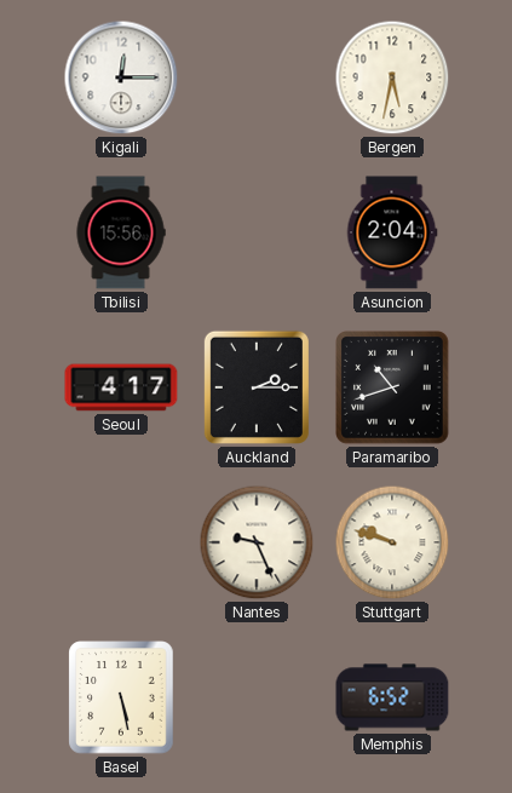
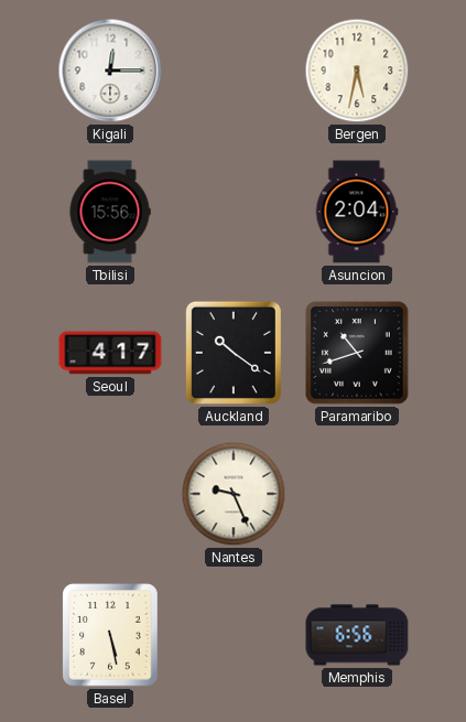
Auckland: 2:15 -> 10:21 (234, 353)
Stuttgart: 9:48 -> none (392, 542)
Memphis: 6:52 -> 6:56 (357, 635)
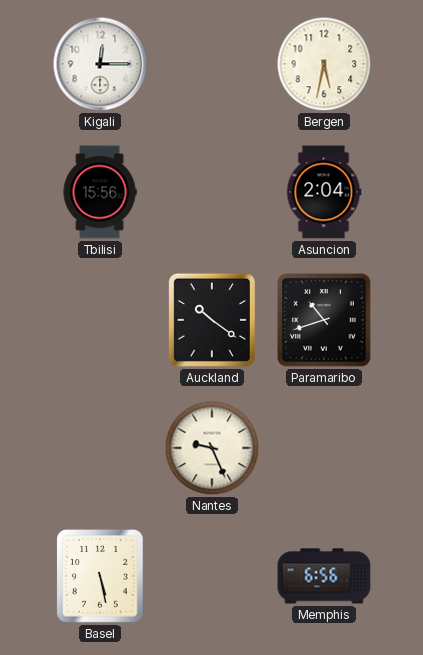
Seoul: 4:17 -> none (110, 353)
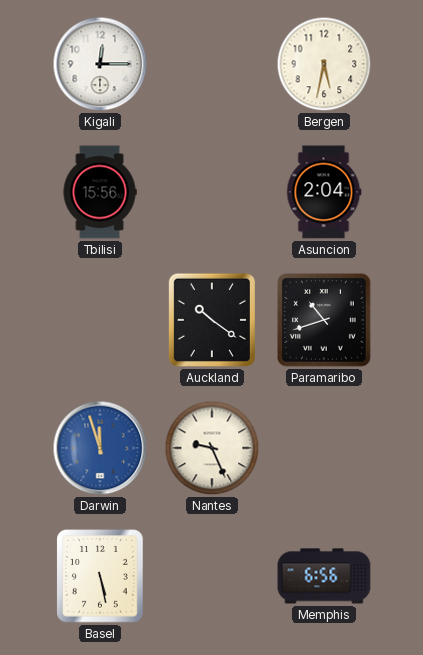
Darwin: none -> 11:57 (100, 448)
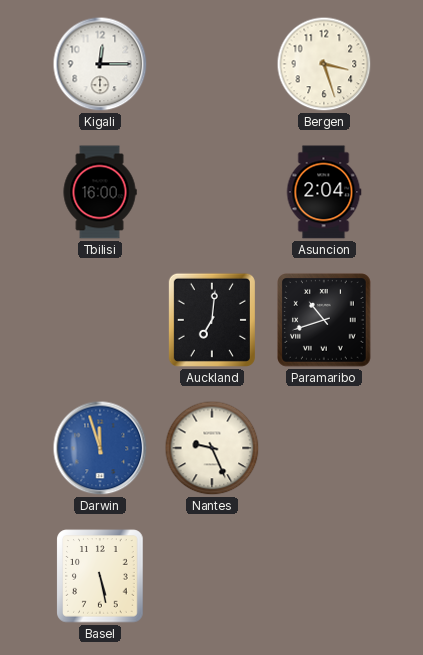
Bergen: 5:32 -> 3:27 (324, 64)
Tbilisi: 15:56 -> 16:00 (100, 192)
Auckland: 10:21 -> 7:01 (212, 320)
Memphis: 6:56 -> none (324, 576)
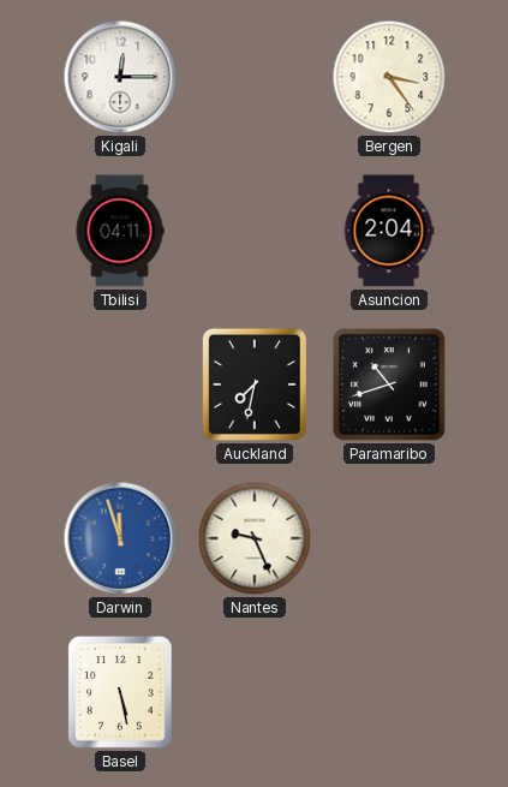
Bergen: 3:27 -> 3:24 (389, 77)
Tbilisi: 16:00 -> 04:11 (120, 231)
Auckland: 7:01 -> 7:32 (255, 384)
